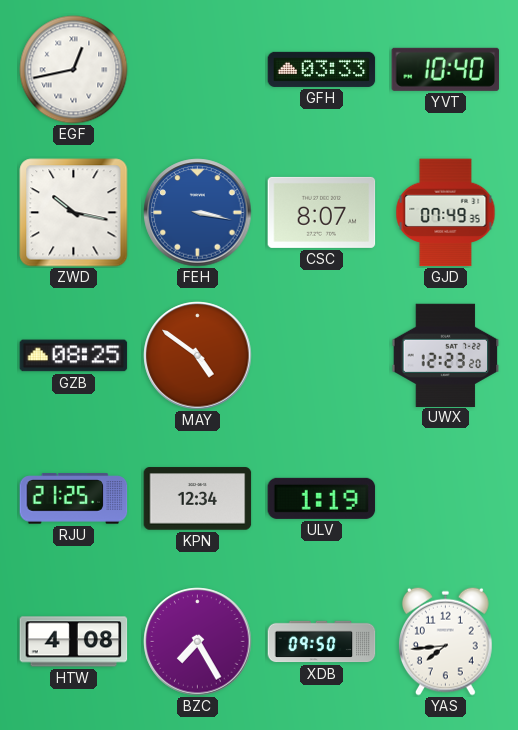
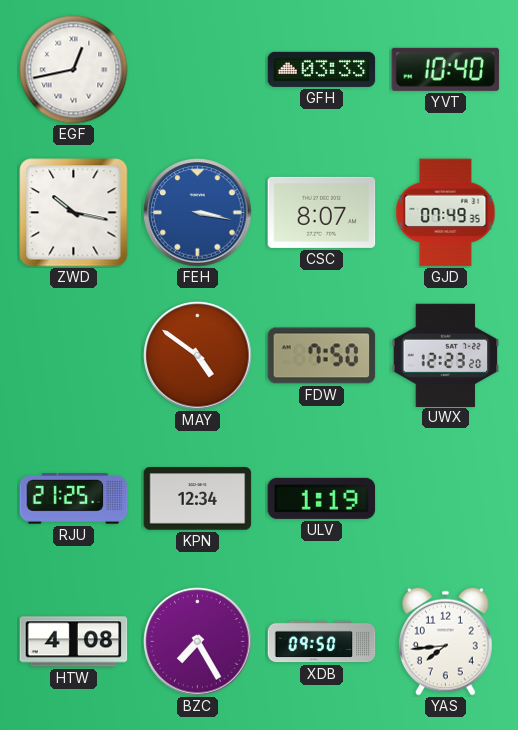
GZB: 08:25 -> none (74, 356)
FDW: none -> 7:50 (322, 356)
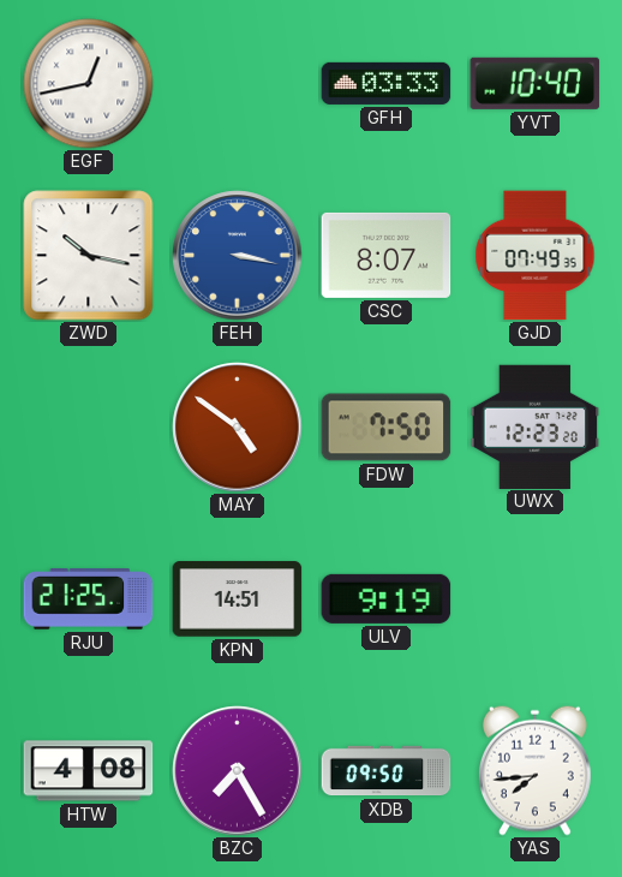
KPN: 12:34 -> 14:51 (238, 599)
ULV: 1:19 -> 9:19 (387, 598)
